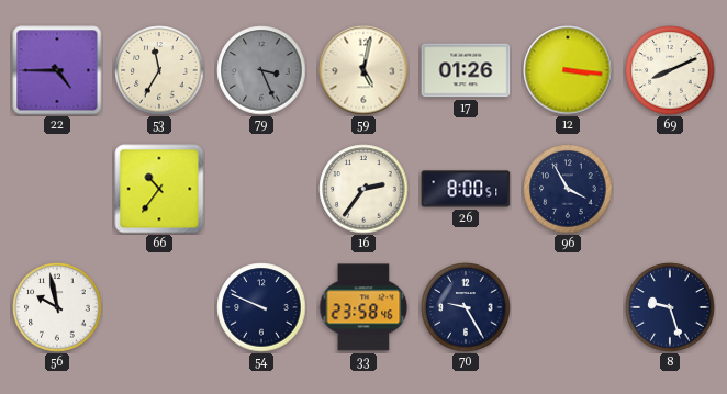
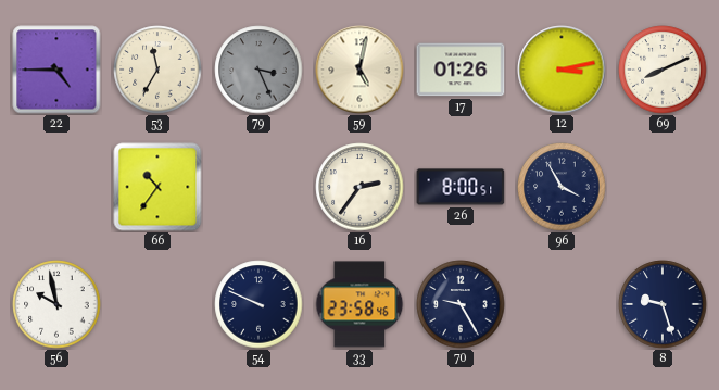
12: 3:16 -> 3:13 (562, 70)
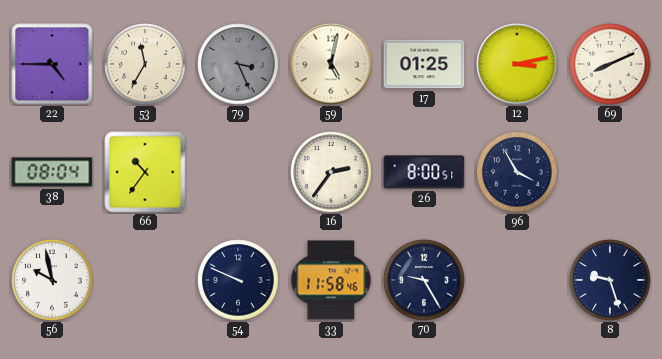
17: 01:26 -> 01:25 (424, 64)
38: none -> 08:04 (52, 172)
33: 23:58 -> 11:58 (331, 280)
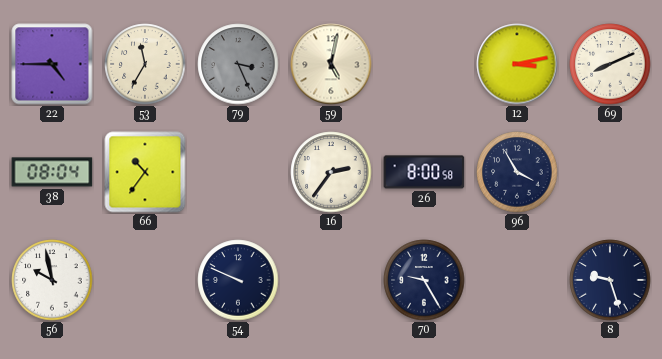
17: 01:25 -> none (424, 64)
26: 8:00:51 -> 8:00:58 (424, 172)
33: 11:58 -> none (331, 280)
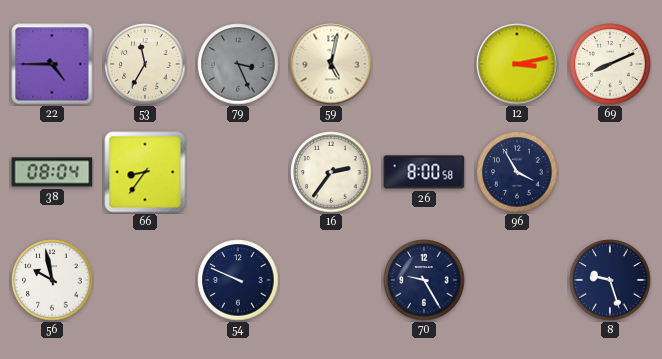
66: 10:36 -> 8:36 (145, 172)
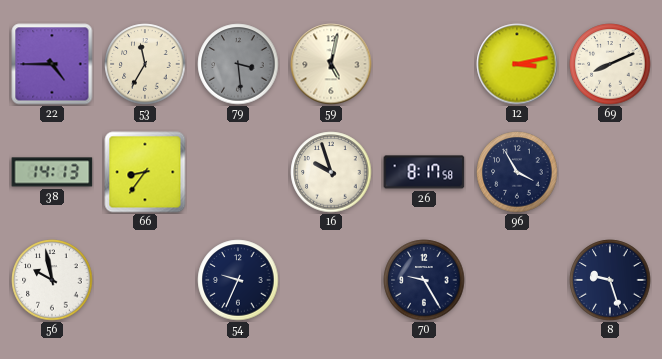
79: 3:26 -> 3:29 (238, 64)
38: 08:04 -> 14:13 (52, 172)
16: 2:36 -> 9:57 (331, 172)
26: 8:00 -> 8:17 (424, 172)
54: 9:49 -> 9:34 (238, 280)
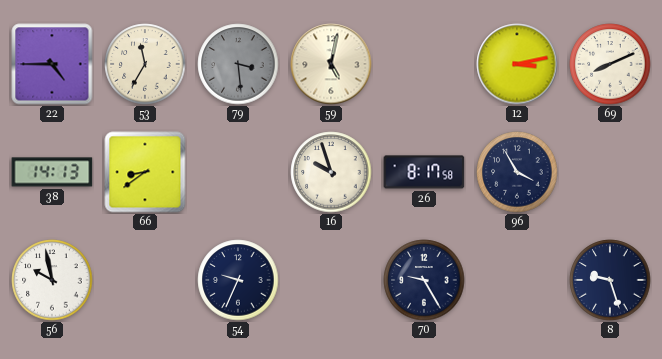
66: 8:36 -> 8:39 (145, 172)
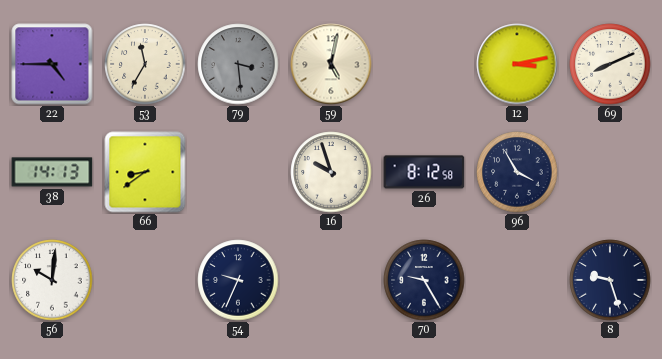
26: 8:17 -> 8:12 (424, 172)
56: 9:58 -> 10:01 (52, 280)
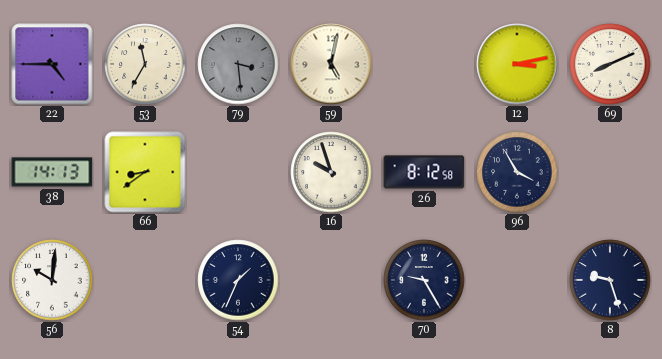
54: 9:34 -> 1:34 (238, 280)
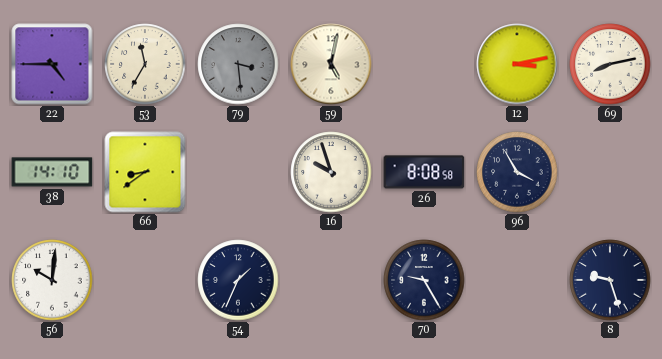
69: 8:11 -> 8:13 (610, 64)
38: 14:13 -> 14:10 (52, 172)
26: 8:12 -> 8:08 (424, 172)
